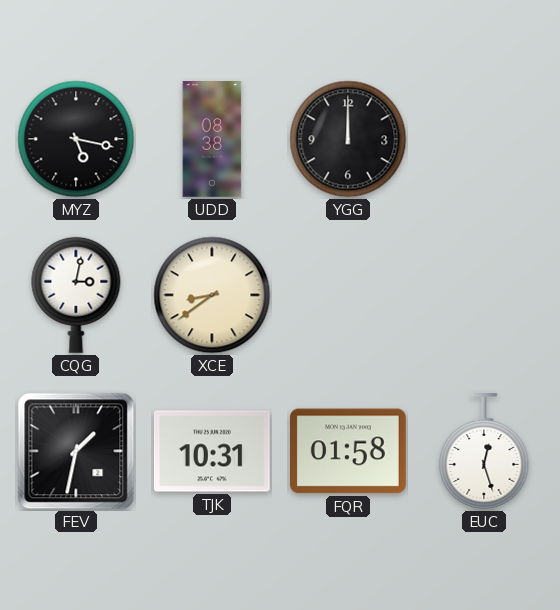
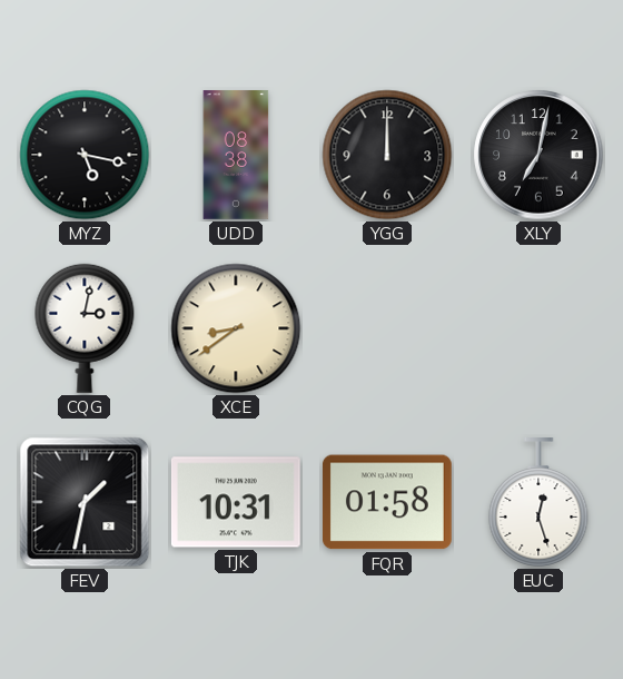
XLY: none -> 7:02 (538, 155)
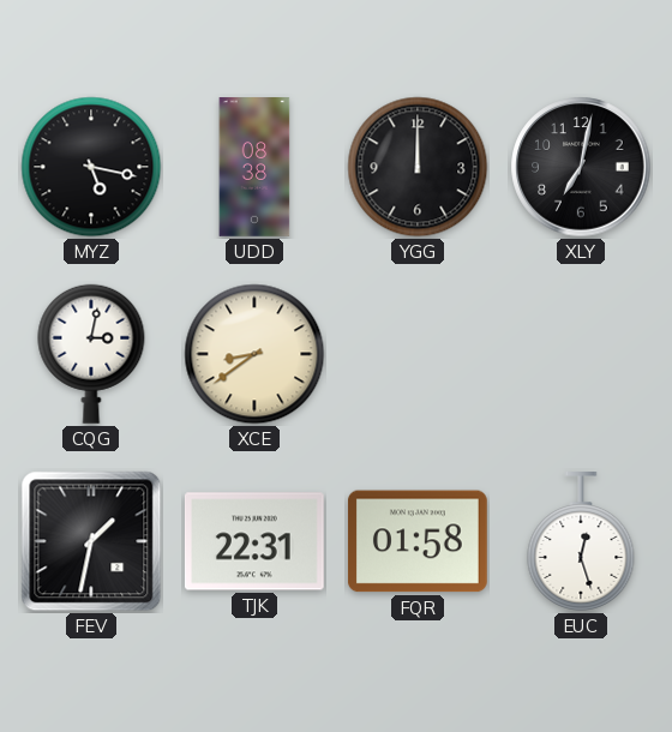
TJK: 10:31 -> 22:31 (254, 541)
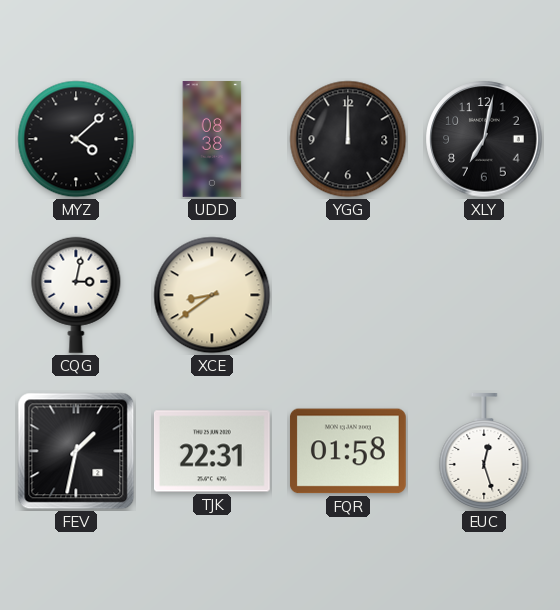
MYZ: 5:17 -> 4:08 (76, 139)
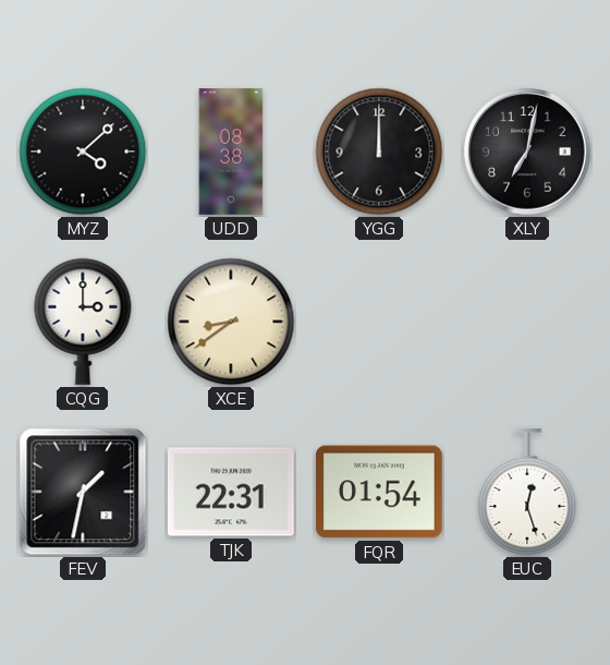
CQG: 3:02 -> 3:00 (83, 322)
FQR: 01:58 -> 01:54 (379, 492)
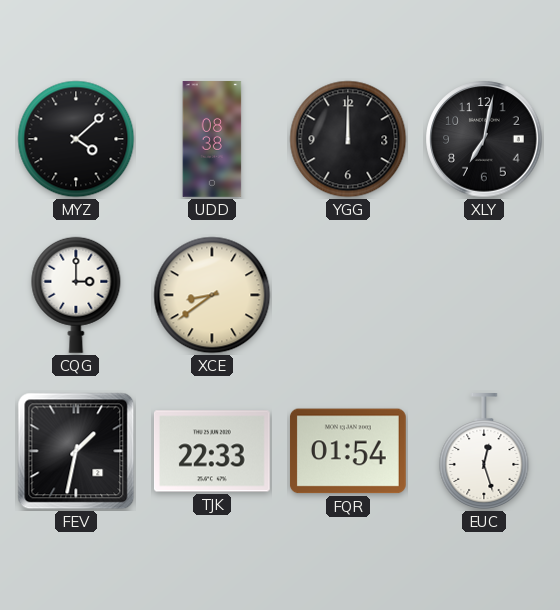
TJK: 22:31 -> 22:33 (212, 451)
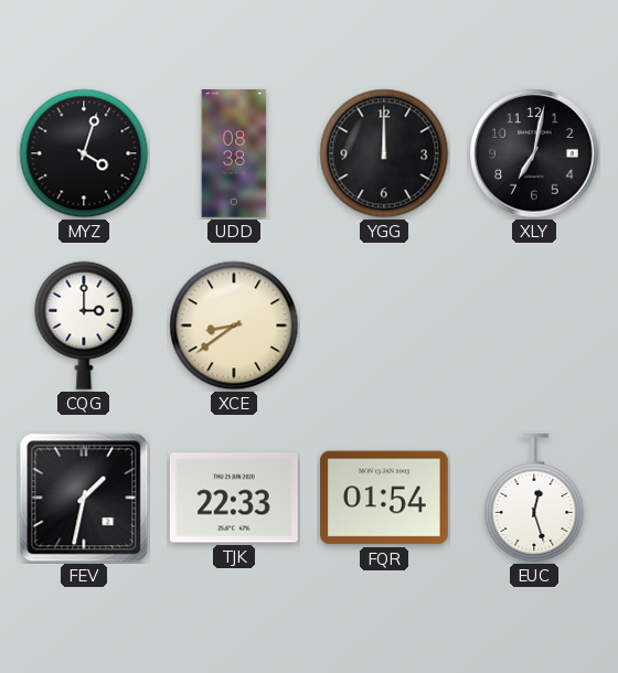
MYZ: 4:08 -> 4:03 (84, 153)
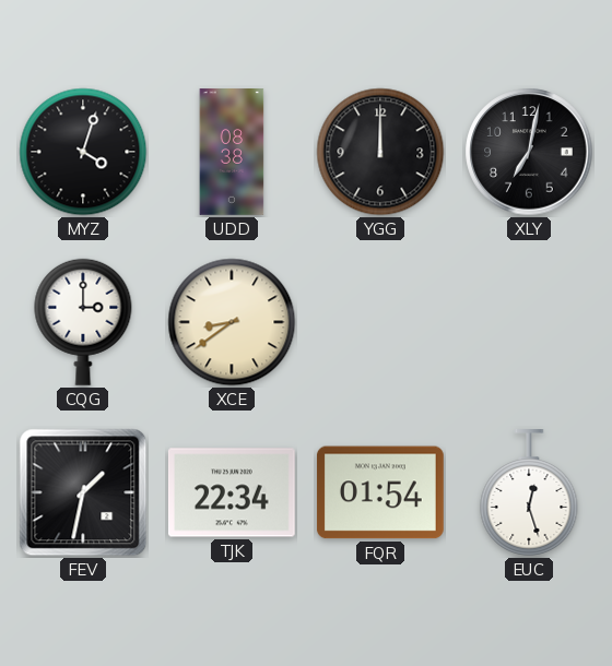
TJK: 22:33 -> 22:34 (232, 492)
